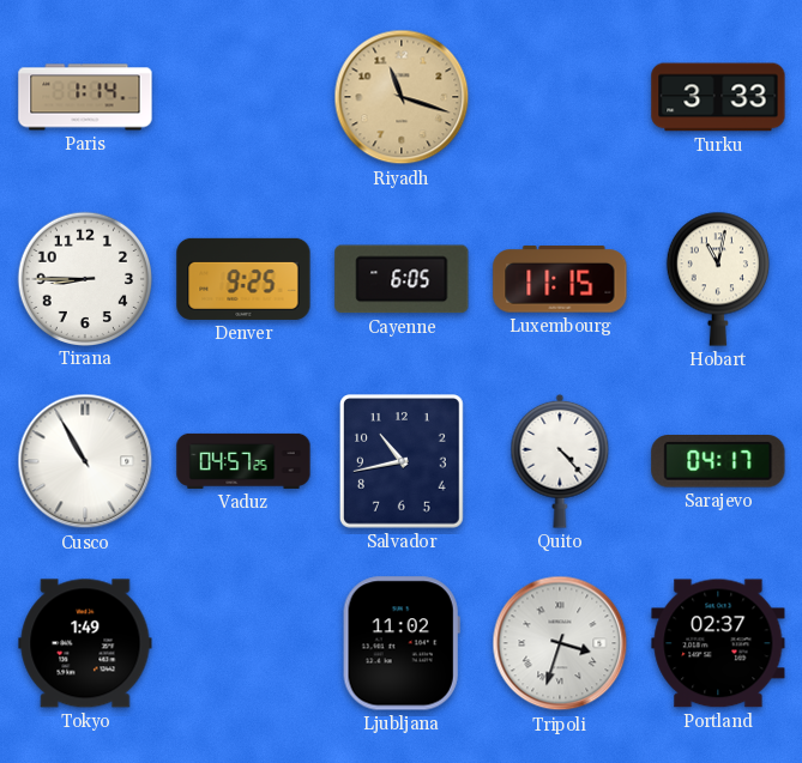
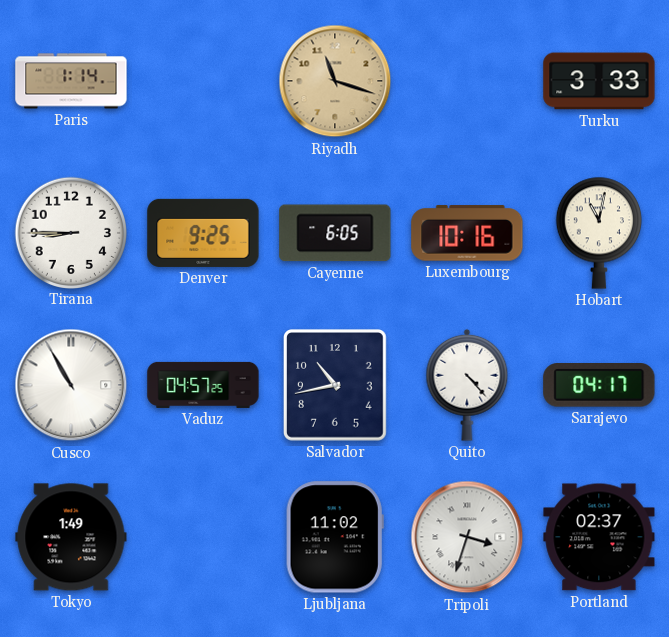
Luxembourg: 11:15 -> 10:16 (467, 233)
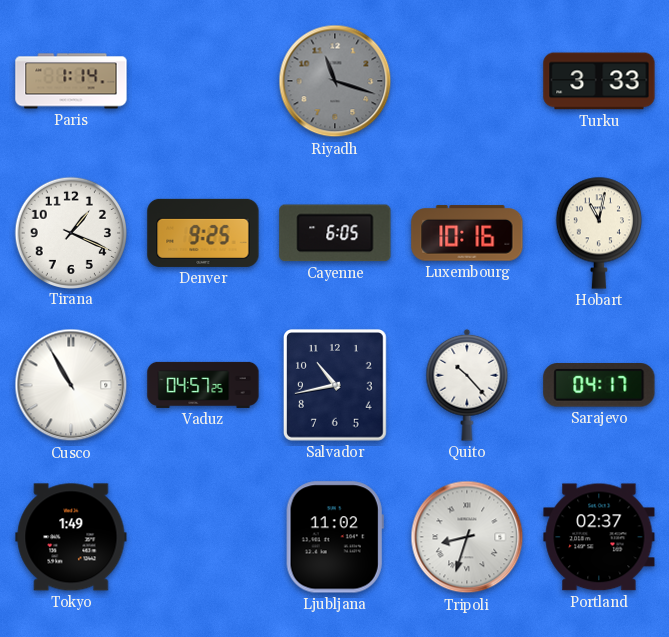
Riyadh dial: champagne -> grey (335, 81)
Tirana: 8:45 -> 1:19 (70, 232)
Quito: 4:23 -> 10:23 (467, 385)
Tripoli: 3:33 -> 8:33 (467, 537)
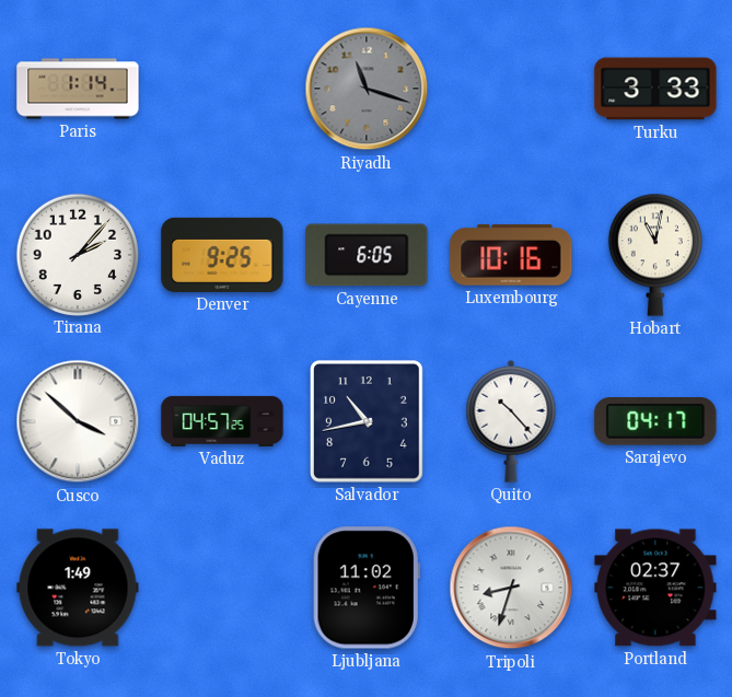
Tirana: 1:19 -> 2:07 (77, 254)
Cusco: 10:55 -> 3:52 (78, 421)
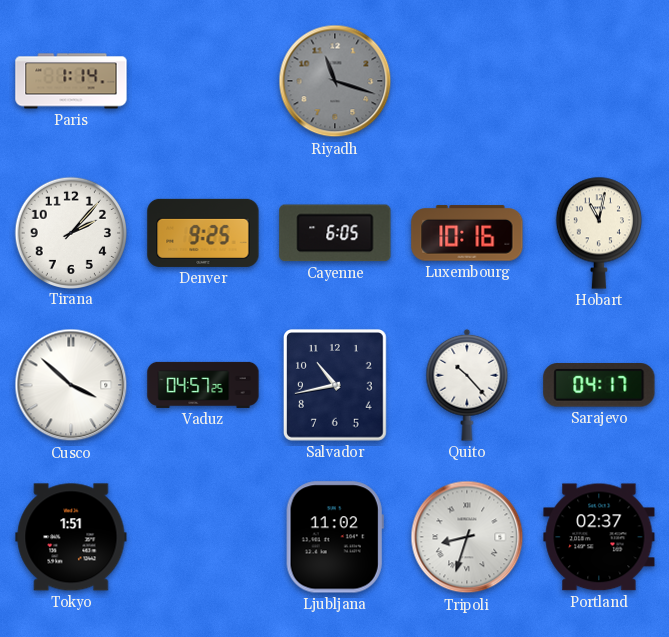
Turku: 3:33 -> none (655, 89)
Tokyo: 1:49 -> 1:51 (71, 537)
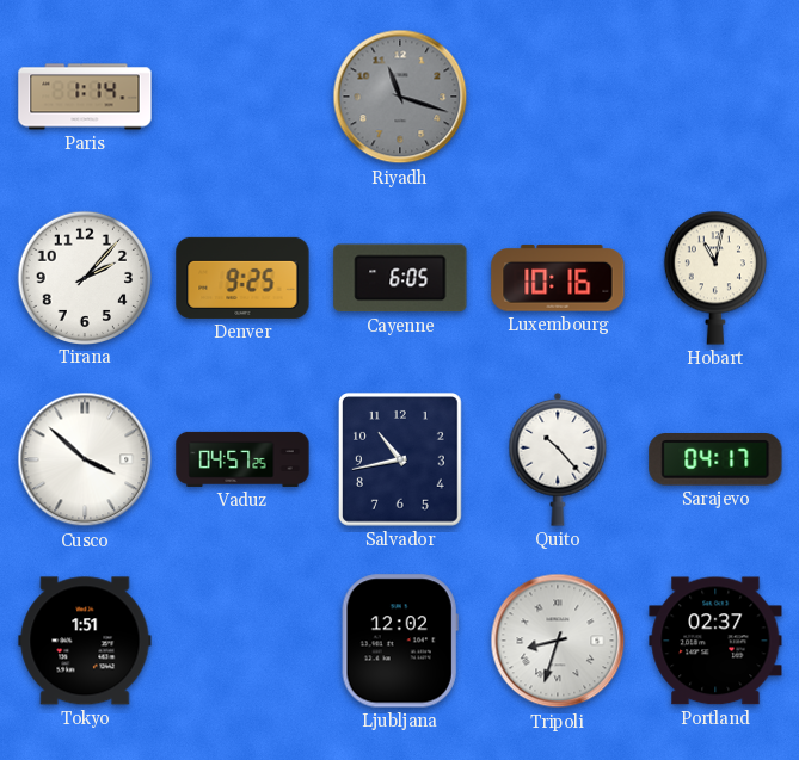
Ljubljana: 11:02 -> 12:02 (400, 641)
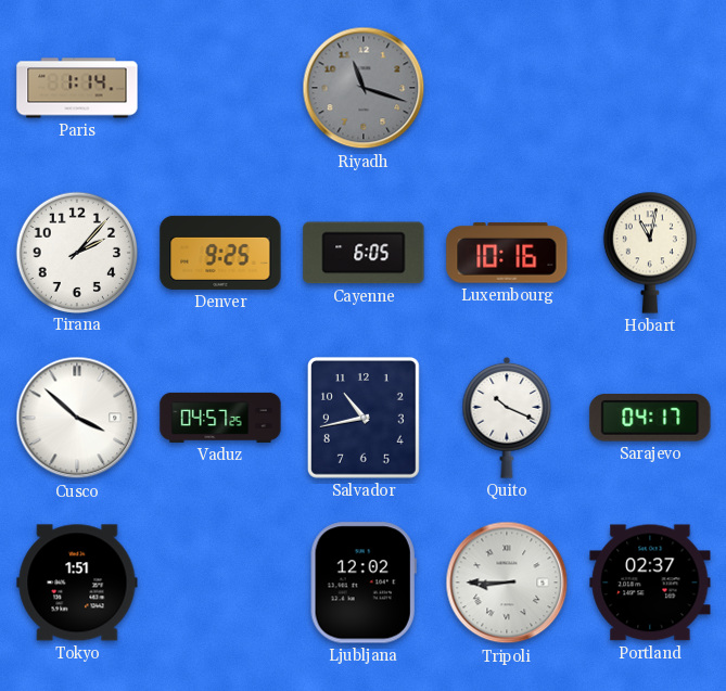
Quito: 10:23 -> 10:19 (507, 418)
Tripoli: 8:33 -> 8:45 (507, 583)
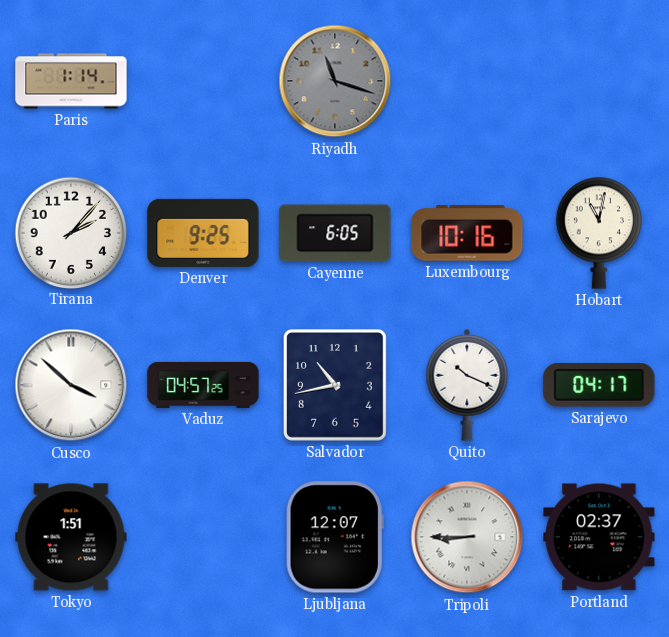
Ljubljana: 12:02 -> 12:07 (335, 537)
